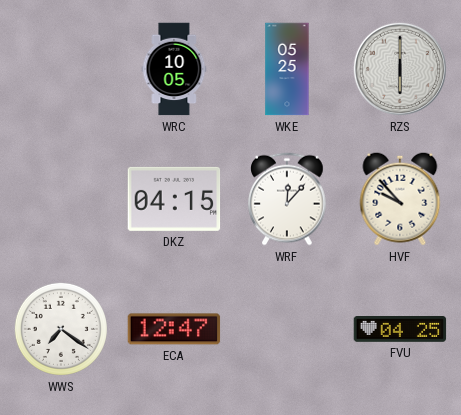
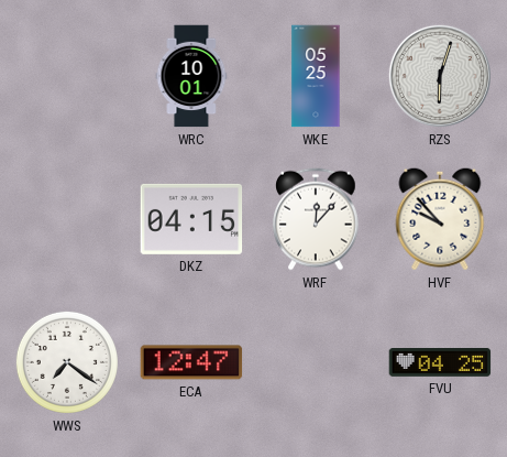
WRC: 10:05 -> 10:01 (191, 76)
RZS: 6:00 -> 6:03 (440, 76)
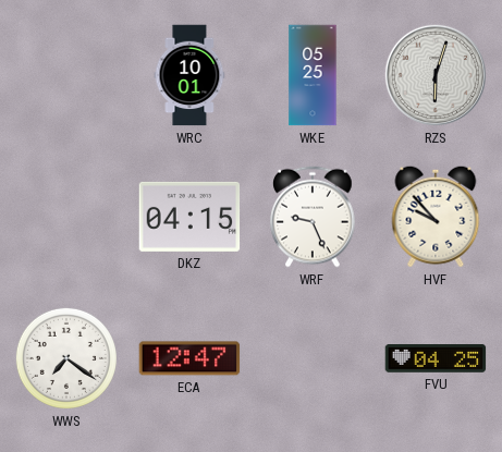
WRF: 12:07 -> 9:26 (313, 217)
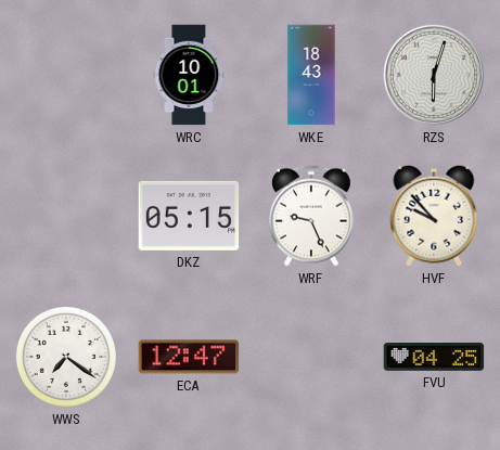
WKE: 05:25 -> 18:43 (311, 75)
DKZ: 04:15 -> 05:15 (189, 216)
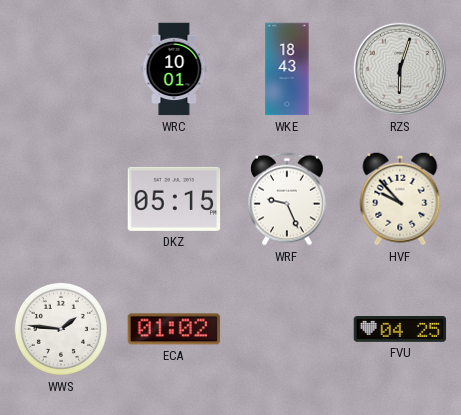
WWS: 7:21 -> 1:46 (61, 329)
ECA: 12:47 -> 01:02 (174, 329)
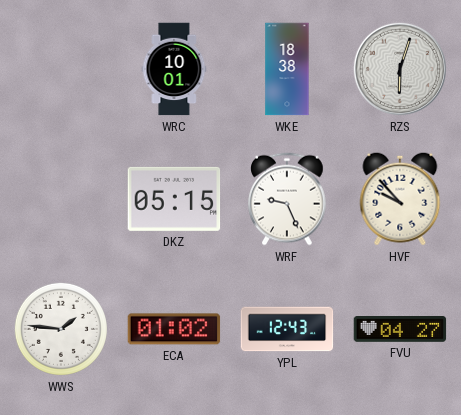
WKE: 18:43 -> 18:38 (287, 69)
YPL: none -> 12:43 (287, 329)
FVU: 04:25 -> 04:27 (400, 330)
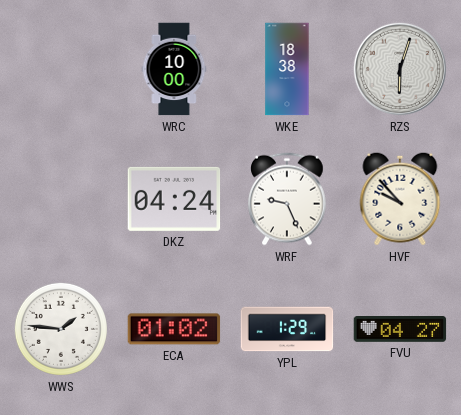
WRC: 10:01 -> 10:00 (174, 69)
DKZ: 05:15 -> 04:24 (174, 199)
YPL: 12:43 -> 1:29 (287, 329)
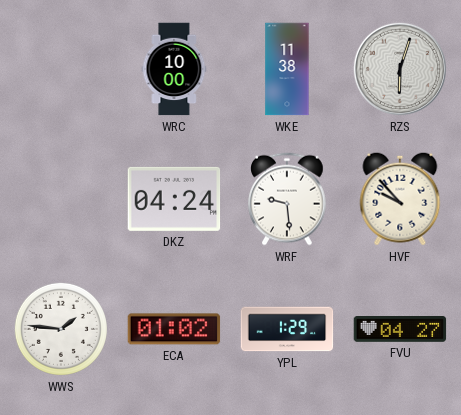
WKE: 18:38 -> 11:38 (287, 69)
WRF: 9:26 -> 9:29 (287, 199)
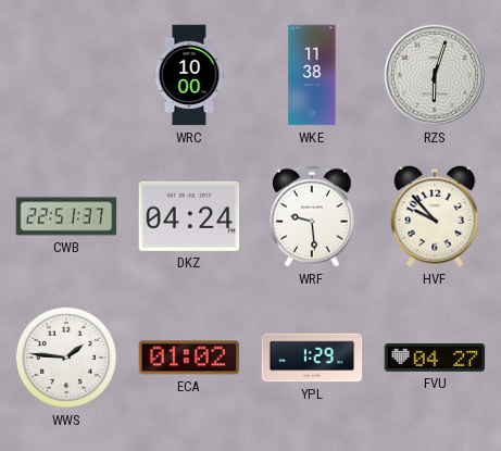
CWB: none -> 22:51 (66, 216)
